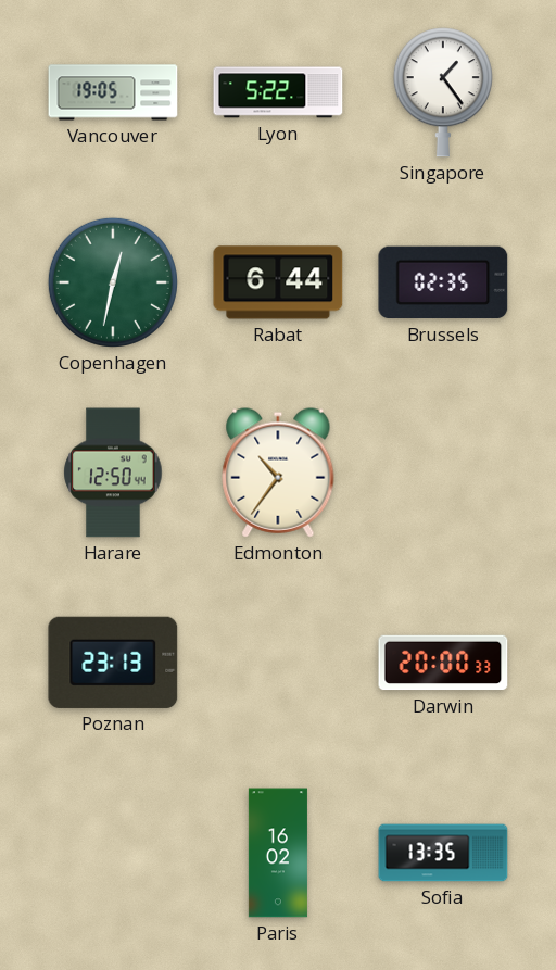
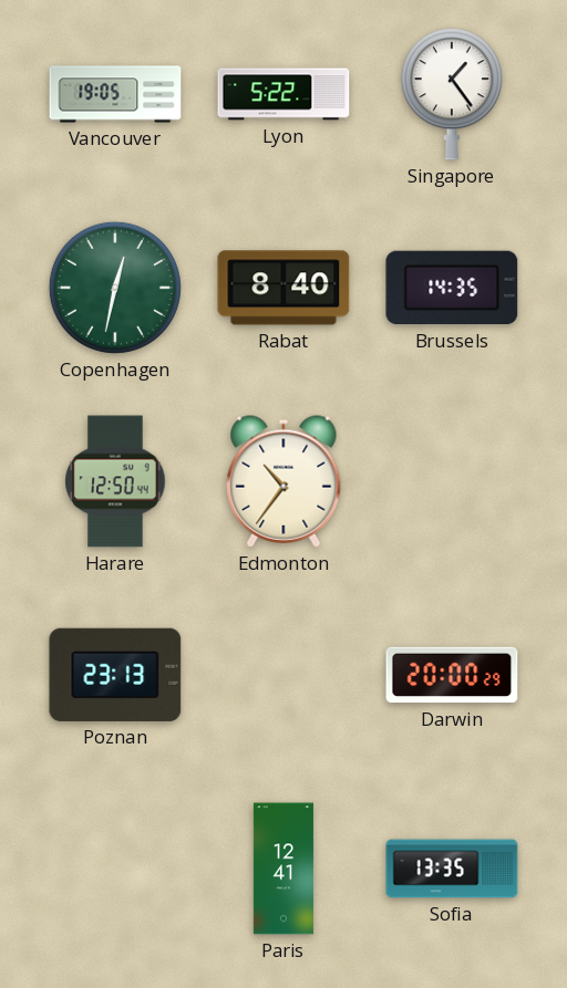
Rabat: 6:44 -> 8:40 (283, 288)
Brussels: 02:35 -> 14:35 (452, 288)
Darwin: 20:00:33 -> 20:00:29 (452, 675)
Paris: 16:02 -> 12:41 (283, 869)
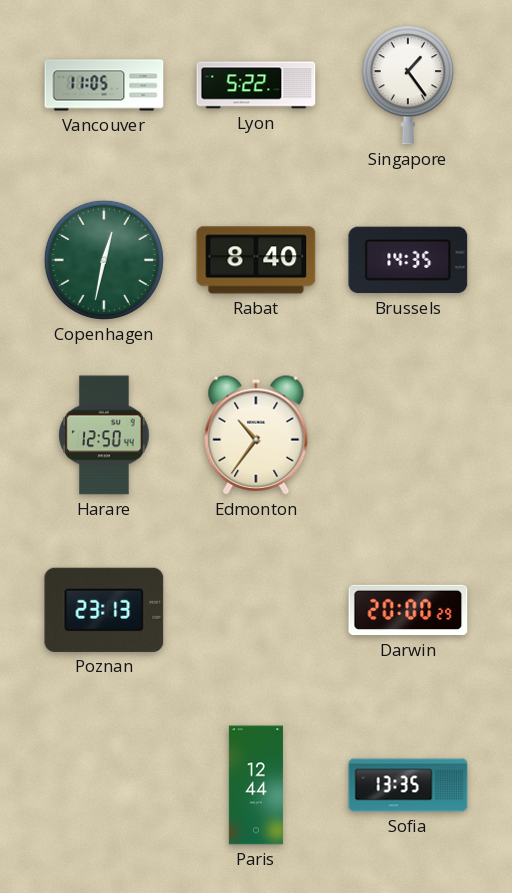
Vancouver: 19:05 -> 11:05 (104, 85)
Paris: 12:41 -> 12:44 (256, 785)
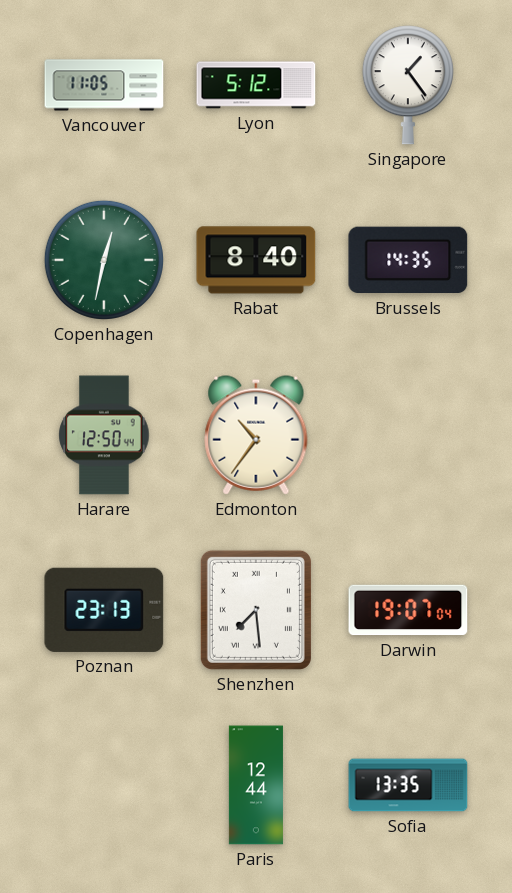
Lyon: 5:22 -> 5:12 (256, 85)
Shenzhen: none -> 7:29 (256, 610)
Darwin: 20:00 -> 19:07 (408, 610)
